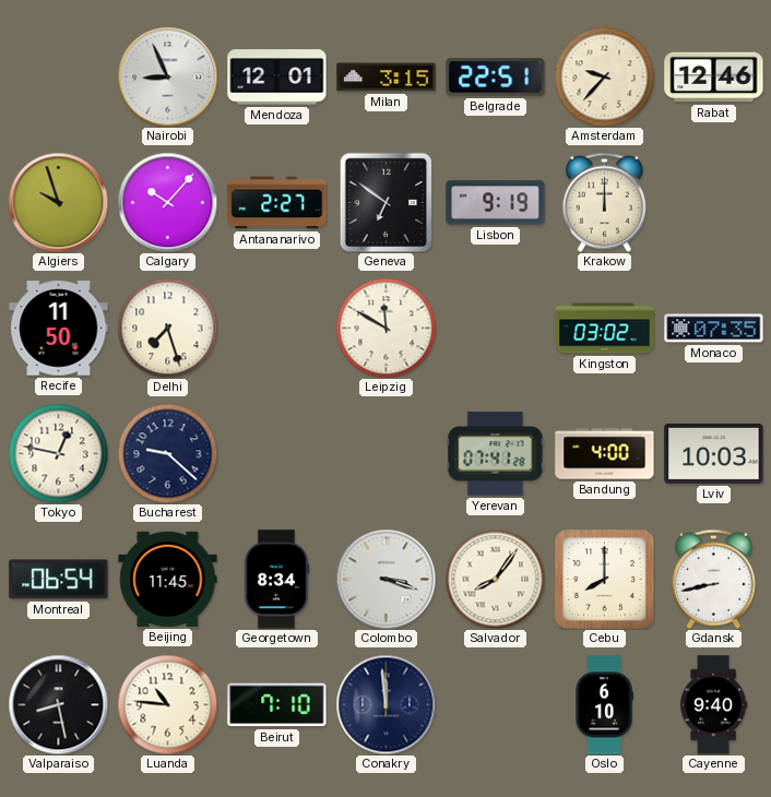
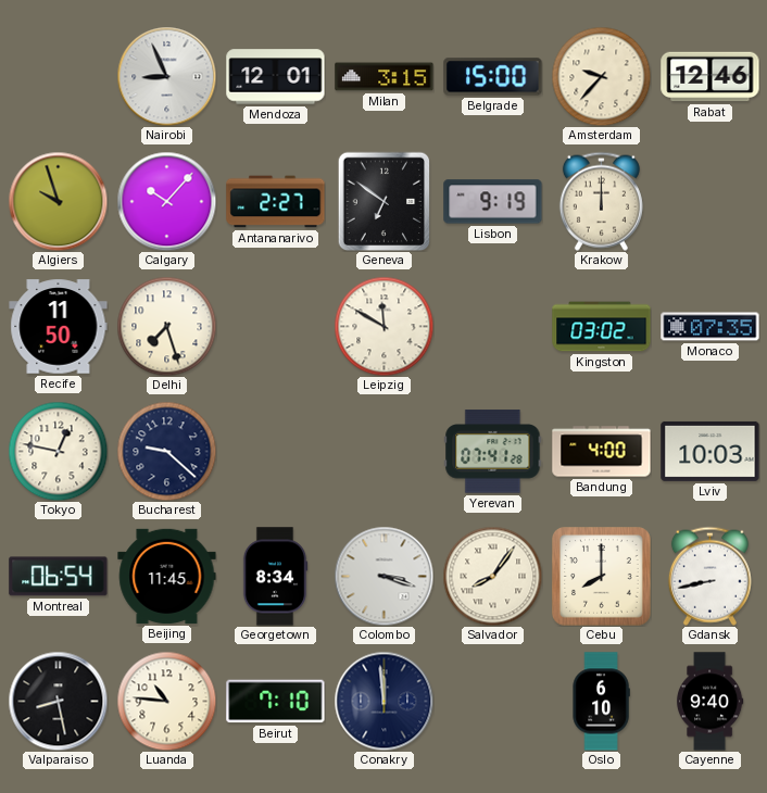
Belgrade: 22:51 -> 15:00 (493, 77)
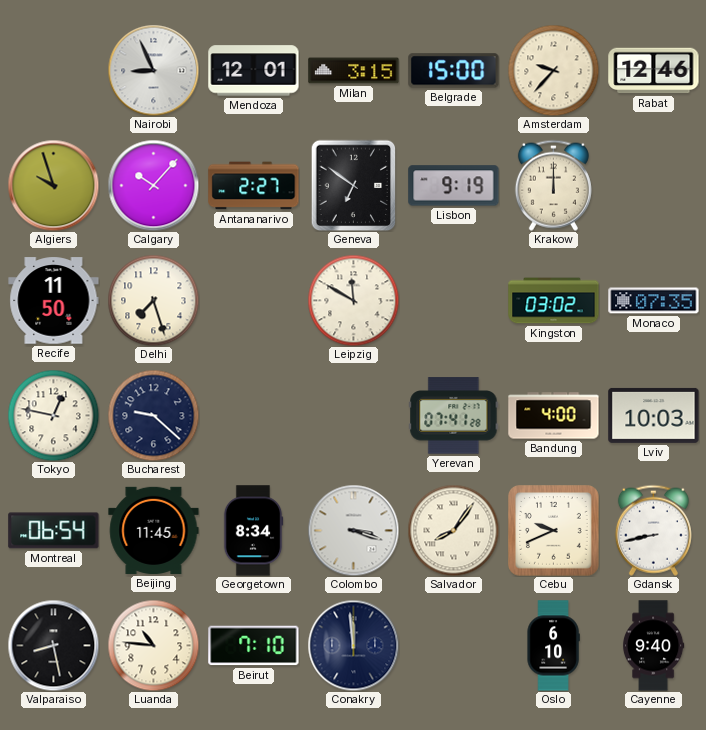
Cebu: 8:00 -> 9:41 (554, 531)
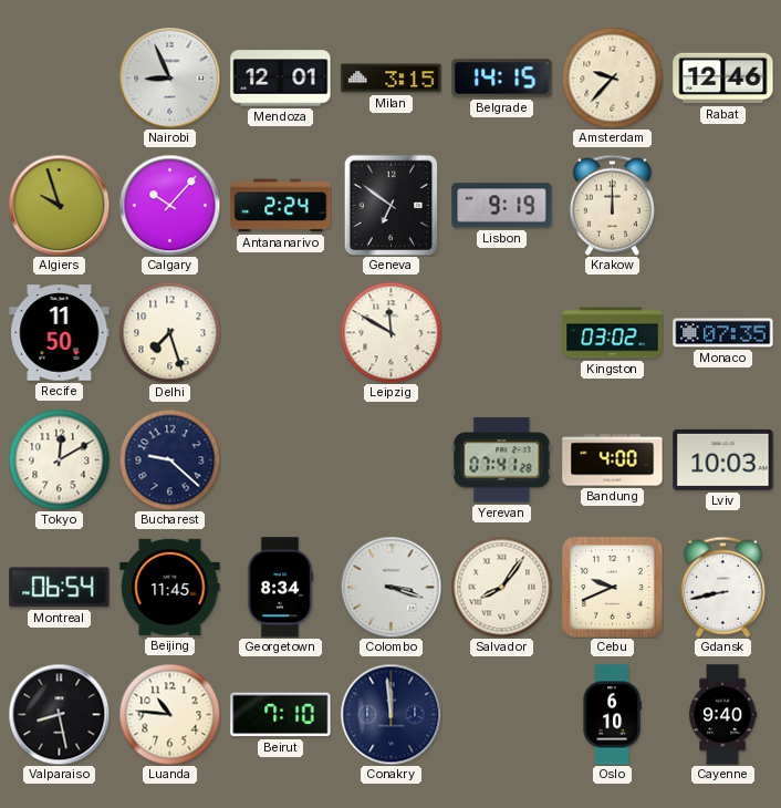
Belgrade: 15:00 -> 14:15 (502, 79)
Antananarivo: 2:27 -> 2:24 (281, 206)
Tokyo: 12:47 -> 12:10 (59, 459)
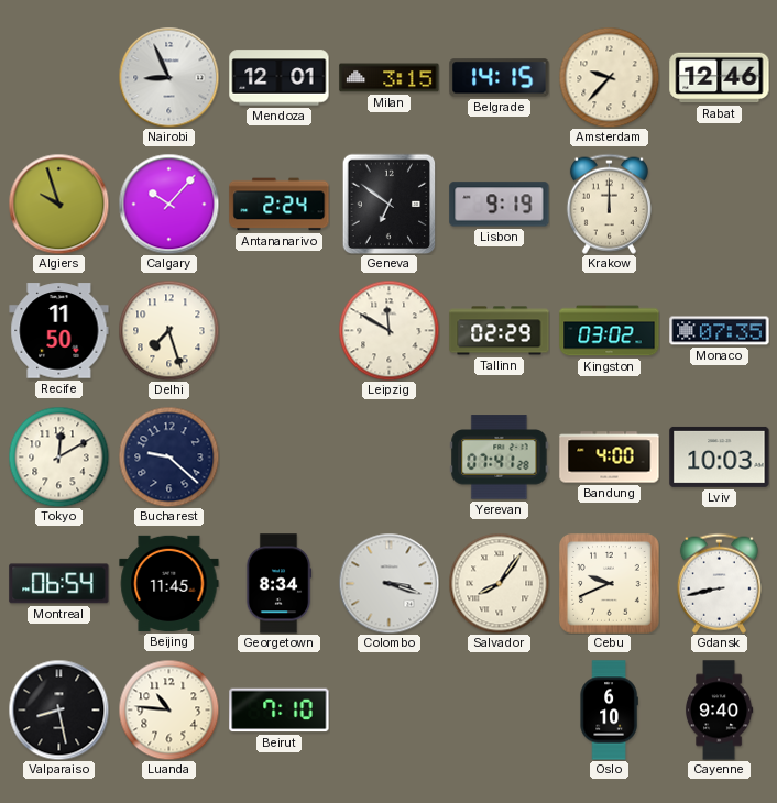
Tallinn: none -> 02:29 (500, 331)
Conakry: 11:59 -> none (390, 714)
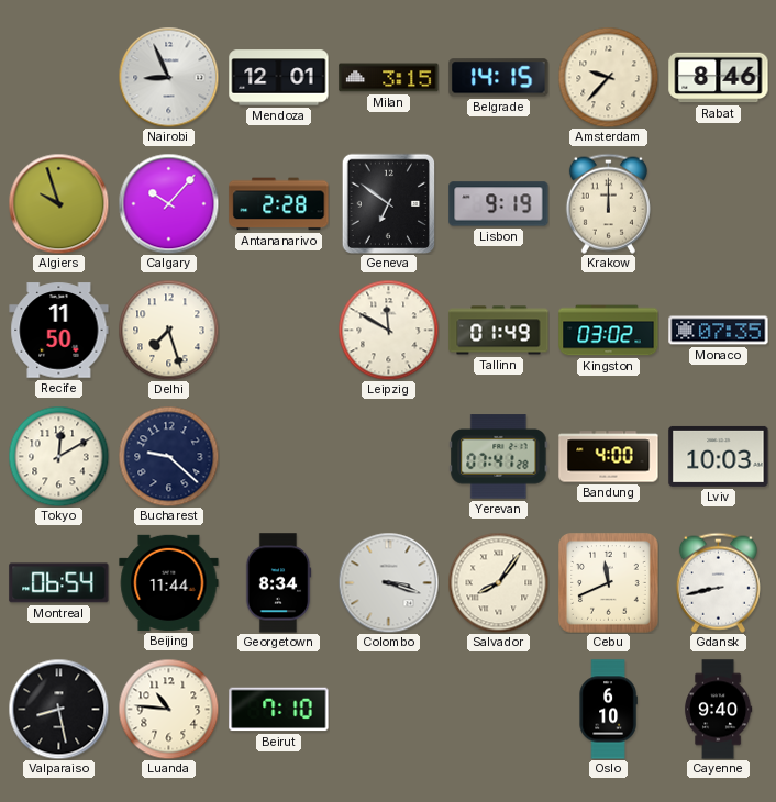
Rabat: 12:46 -> 8:46 (719, 78)
Antananarivo: 2:24 -> 2:28 (279, 204)
Tallinn: 02:29 -> 01:49 (499, 331)
Beijing: 11:45 -> 11:44 (169, 582)
Cebu: 9:41 -> 11:41 (609, 583)
